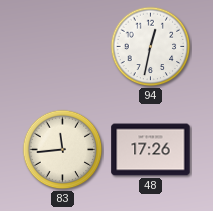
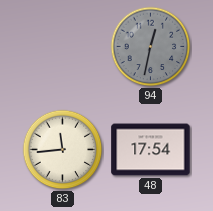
94 dial: white -> grey (151, 47)
48: 17:26 -> 17:54 (151, 150)
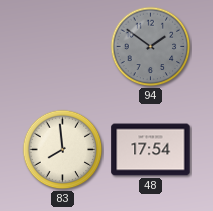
94: 12:32 -> 1:51 (151, 47)
83: 11:44 -> 7:59 (63, 150)
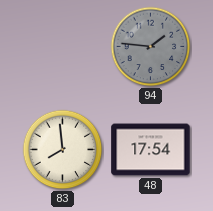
94: 1:51 -> 1:46 (151, 47)
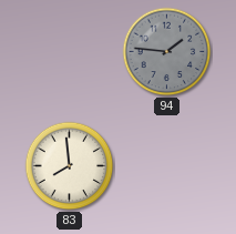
48: 17:54 -> none (151, 150)
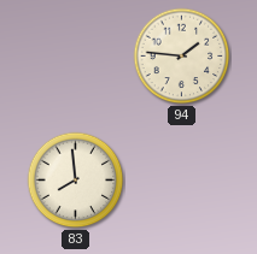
94 dial: grey -> cream (182, 57)
